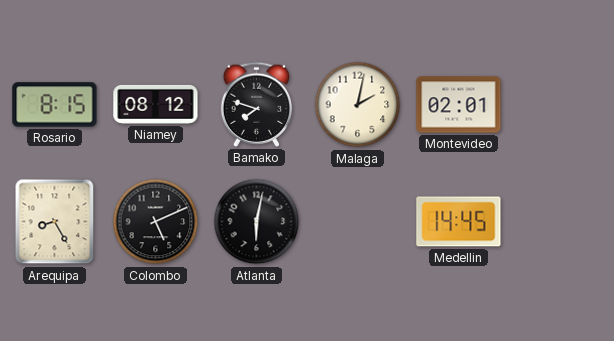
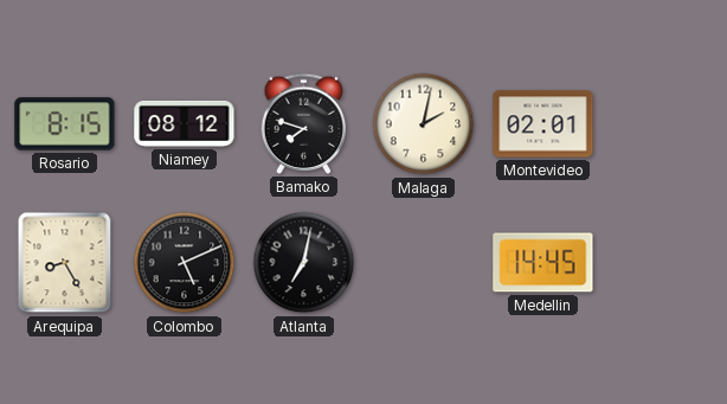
Atlanta: 6:02 -> 7:02 (304, 263)
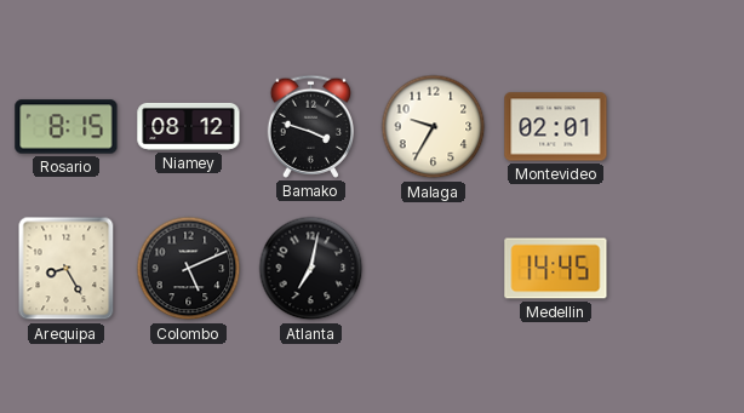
Bamako: 7:48 -> 3:48 (311, 126)
Malaga: 2:02 -> 9:35 (434, 127)
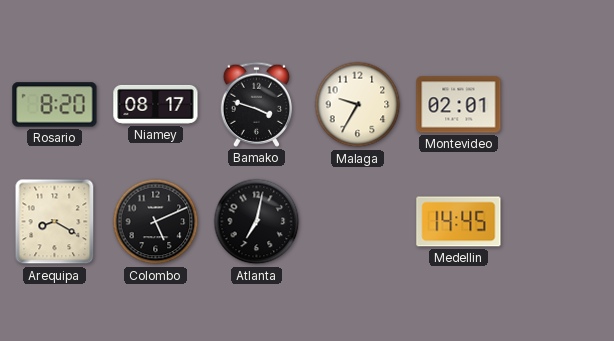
Rosario: 8:15 -> 8:20 (55, 105)
Niamey: 08:12 -> 08:17 (156, 104)
Arequipa: 8:25 -> 8:20 (55, 222)
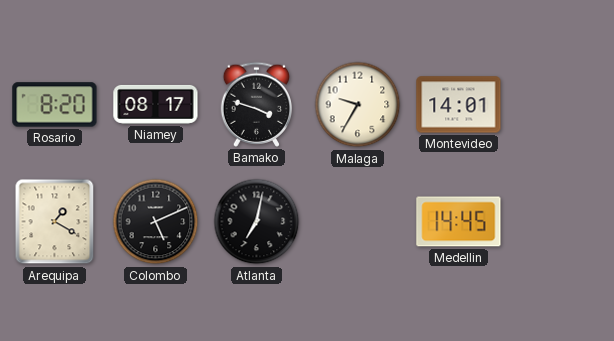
Montevideo: 02:01 -> 14:01 (459, 105)
Arequipa: 8:20 -> 1:20 (55, 222)
